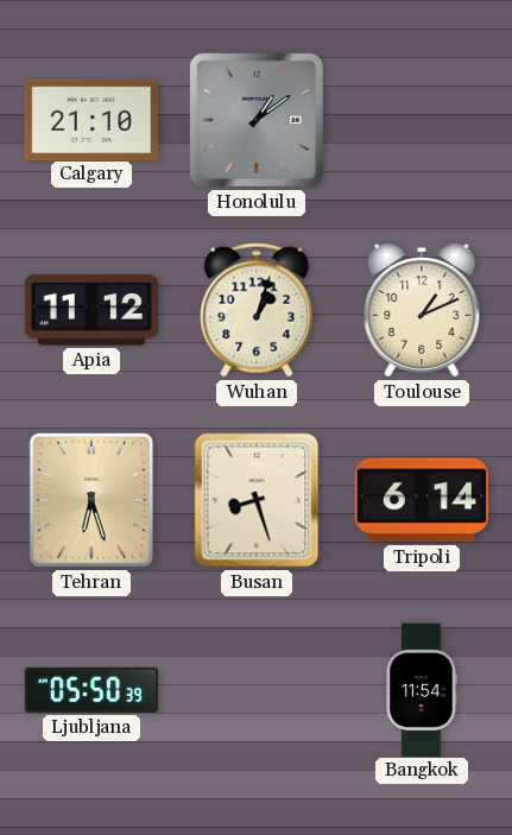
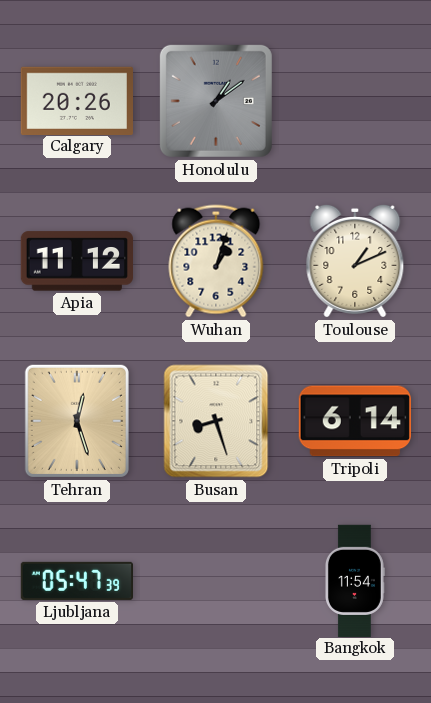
Calgary: 21:10 -> 20:26 (76, 100)
Tehran: 6:27 -> 12:27 (77, 421)
Ljubljana: 05:50 -> 05:47 (76, 581)
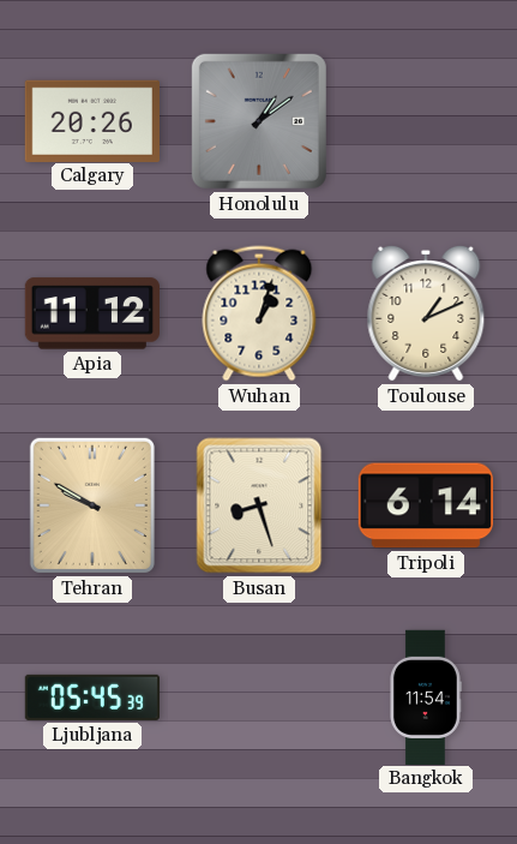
Tehran: 12:27 -> 9:50 (92, 505)
Ljubljana: 05:47 -> 05:45 (91, 698)
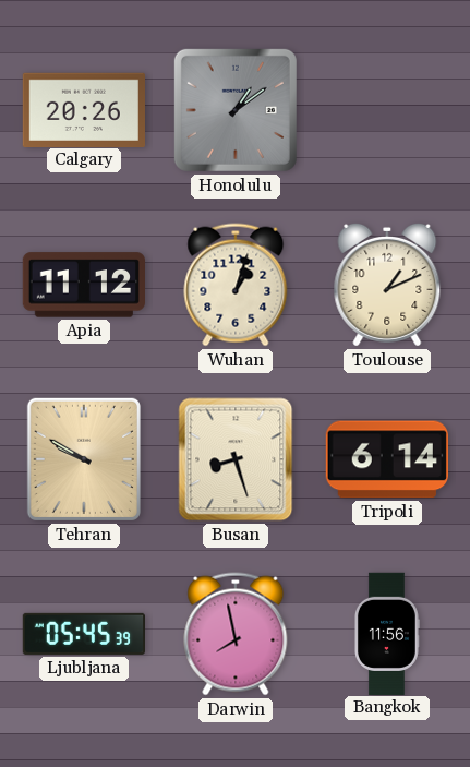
Darwin: none -> 7:58 (236, 634)
Bangkok: 11:54 -> 11:56 (386, 633)
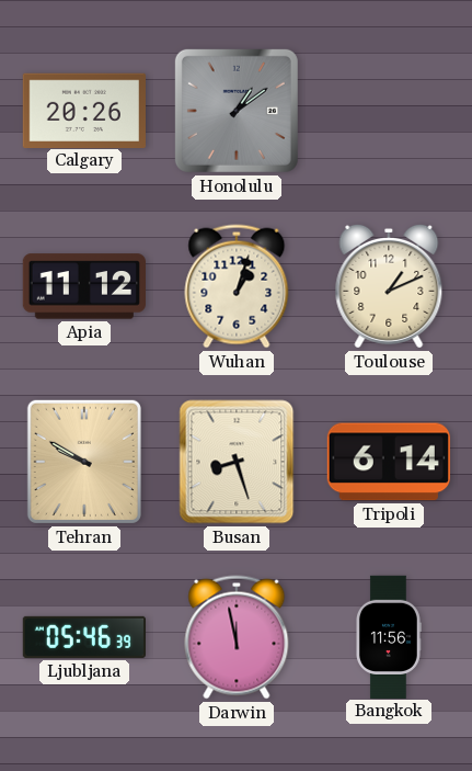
Ljubljana: 05:45 -> 05:46 (83, 637)
Darwin: 7:58 -> 11:58 (237, 637)
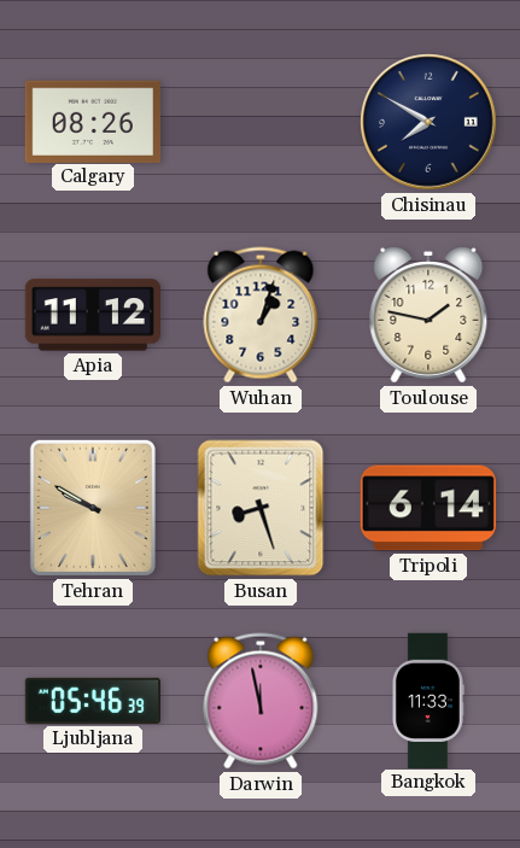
Calgary: 20:26 -> 08:26 (92, 121)
Honolulu: 1:09 -> none (237, 111)
Chisinau: none -> 7:50 (430, 123)
Toulouse: 1:11 -> 1:47 (428, 315)
Bangkok: 11:56 -> 11:33 (427, 700)
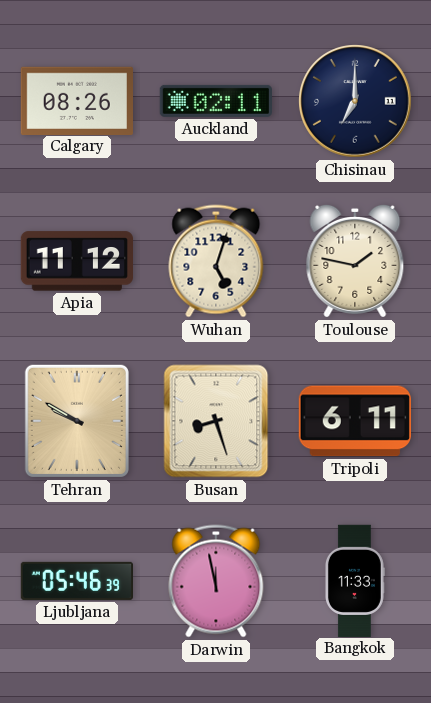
Auckland: none -> 02:11 (216, 101)
Chisinau: 7:50 -> 7:00 (356, 102)
Wuhan: 1:03 -> 5:03 (216, 261)
Tripoli: 6:14 -> 6:11 (355, 421)
